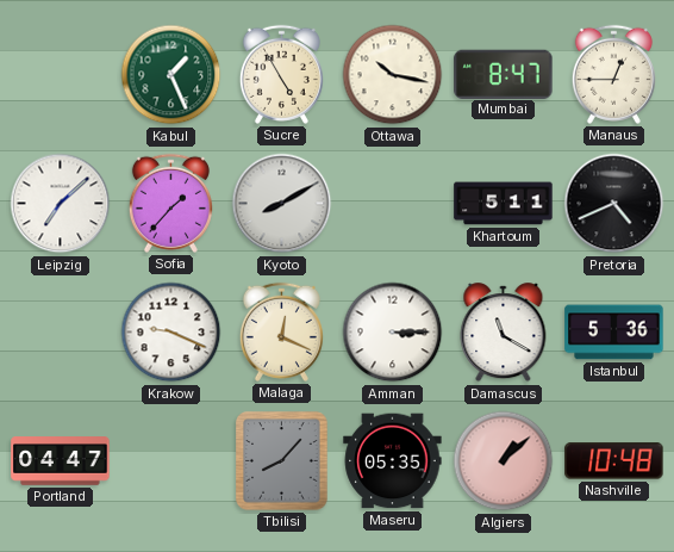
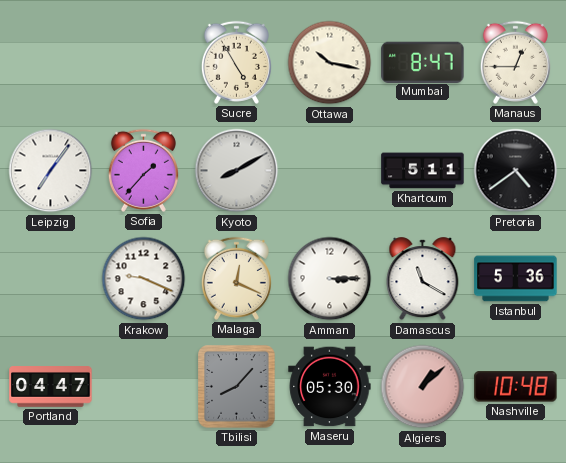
Kabul: 1:26 -> none (171, 75)
Leipzig: 7:08 -> 7:06 (51, 171)
Pretoria: 4:41 -> 4:39 (516, 171)
Maseru: 05:35 -> 05:30 (330, 387)
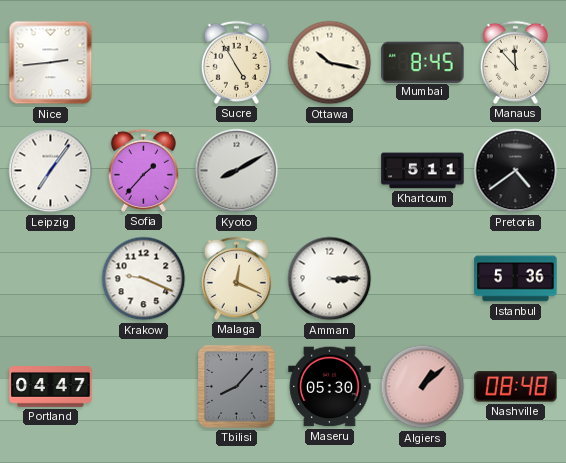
Nice: none -> 2:44 (51, 63)
Mumbai: 8:47 -> 8:45 (423, 62)
Manaus: 12:45 -> 11:53 (515, 62)
Damascus: 11:20 -> none (423, 279)
Nashville: 10:48 -> 08:48 (516, 387)
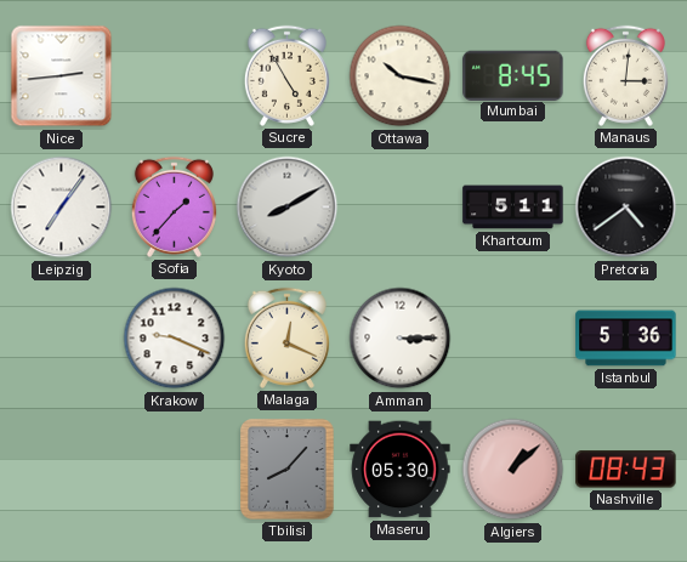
Manaus: 11:53 -> 3:01 (625, 75)
Portland: 04:47 -> none (51, 387)
Nashville: 08:48 -> 08:43 (626, 470)
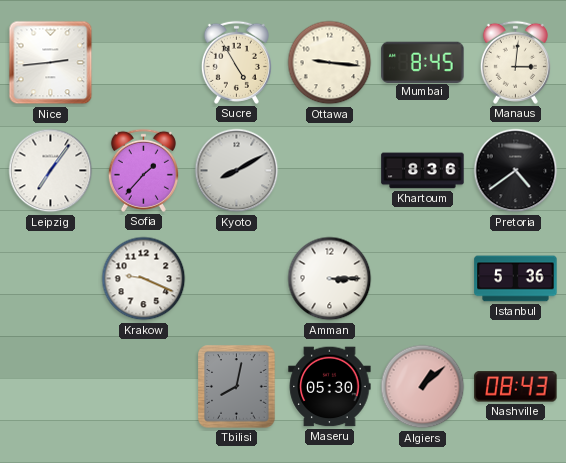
Ottawa: 10:17 -> 9:16 (330, 63)
Khartoum: 5:11 -> 8:36 (423, 171)
Malaga: 12:19 -> none (286, 337)
Tbilisi: 8:07 -> 8:02 (237, 387)
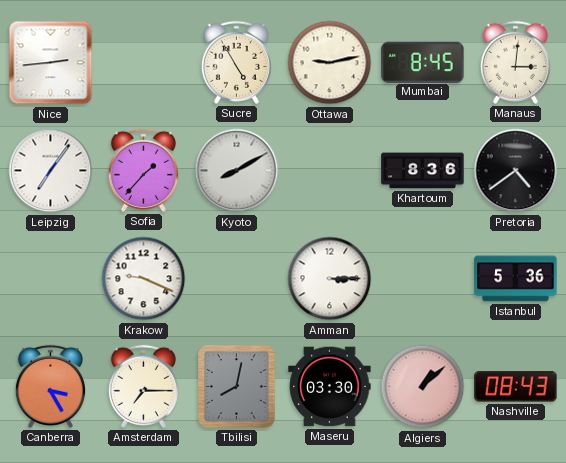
Ottawa: 9:16 -> 9:13 (330, 63)
Canberra: none -> 3:25 (50, 386)
Amsterdam: none -> 7:15 (143, 386)
Maseru: 05:30 -> 03:30 (330, 387)
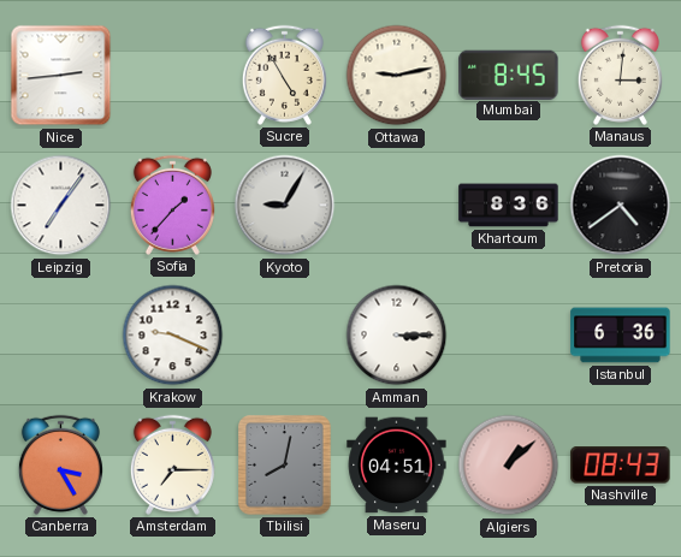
Kyoto: 8:10 -> 9:05 (285, 206)
Istanbul: 5:36 -> 6:36 (621, 336)
Maseru: 03:30 -> 04:51 (397, 466)
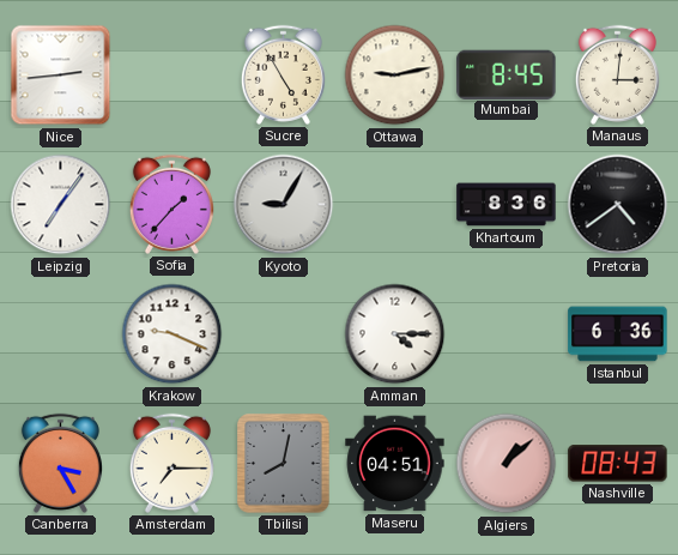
Amman: 3:15 -> 4:15 (395, 334)
